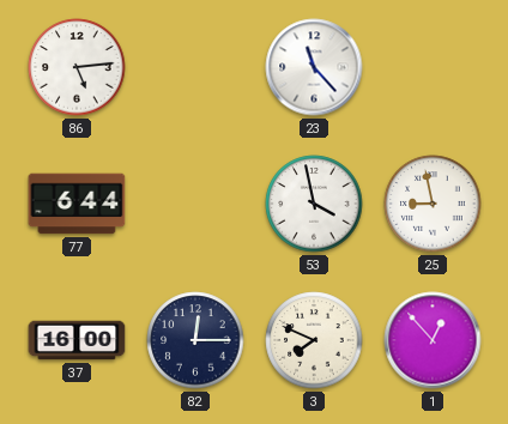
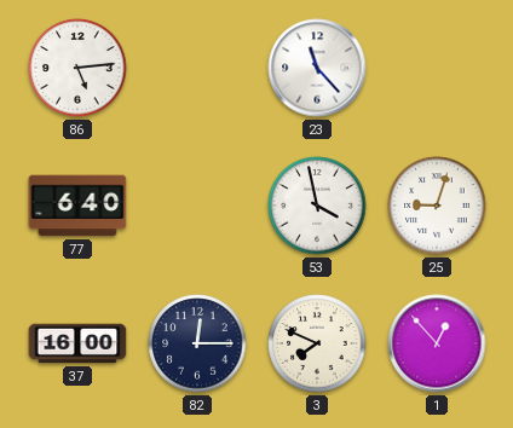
77: 6:44 -> 6:40 (77, 206)
25: 8:58 -> 9:03 (437, 206)
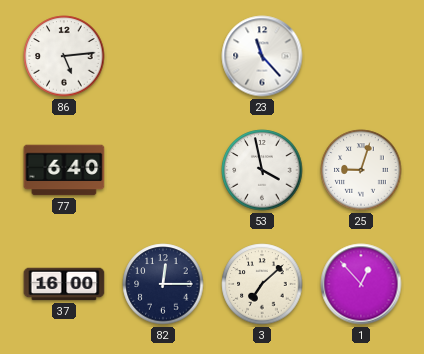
3: 7:49 -> 7:08 (262, 284)
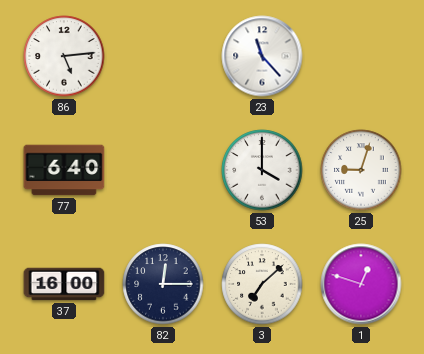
53: 3:58 -> 4:00 (262, 170)
1: 12:53 -> 12:48 (361, 284)
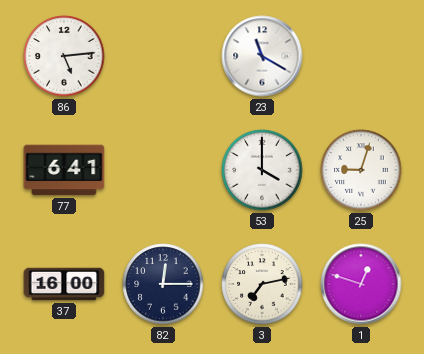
23: 11:23 -> 11:20 (262, 56)
77: 6:40 -> 6:41 (64, 170)
3: 7:08 -> 7:13 (262, 284)
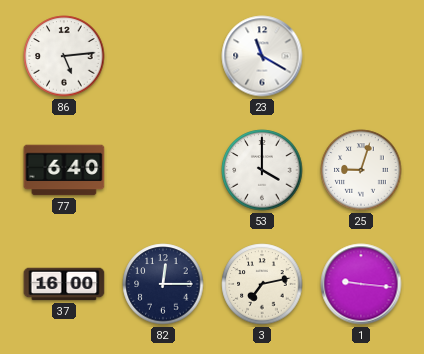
77: 6:41 -> 6:40 (64, 170)
1: 12:48 -> 9:16 (361, 284)
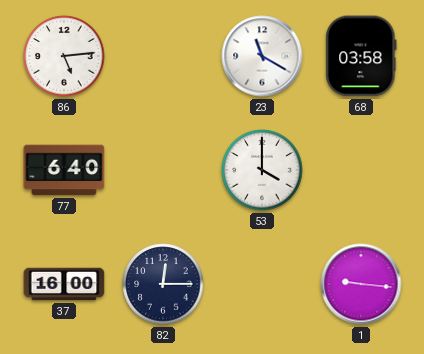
68: none -> 03:58 (361, 56)
25: 9:03 -> none (361, 170)
3: 7:13 -> none (262, 284)
